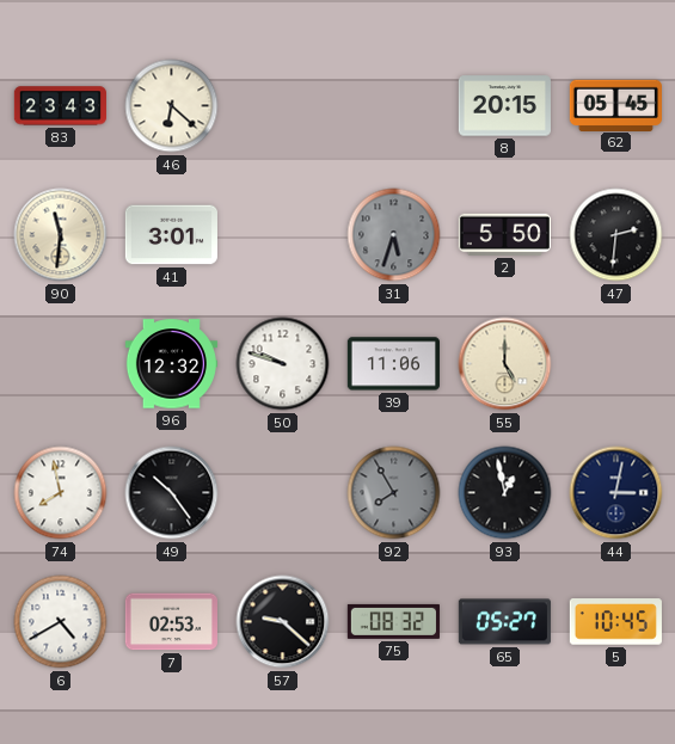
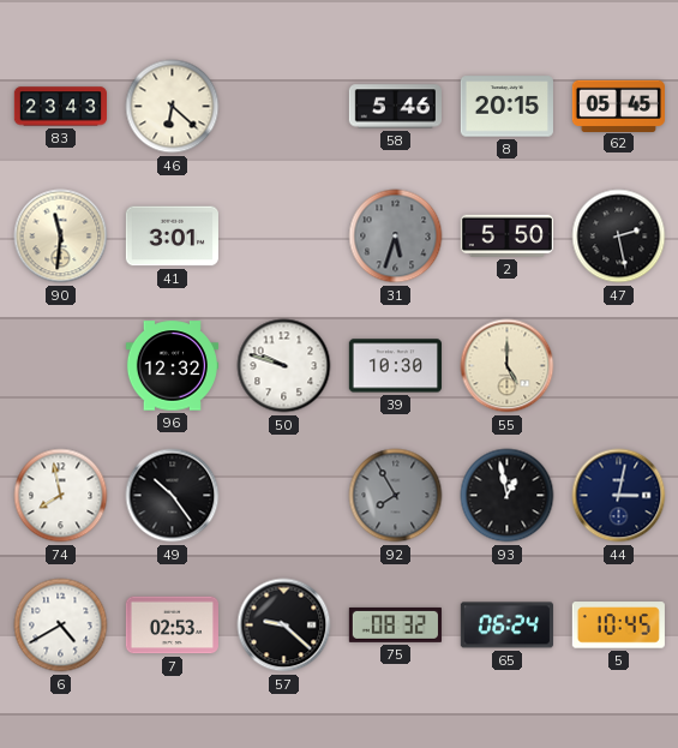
58: none -> 5:46 (395, 107)
47: 2:31 -> 2:28 (619, 237)
39: 11:06 -> 10:30 (395, 366)
65: 05:27 -> 06:24 (506, 626)
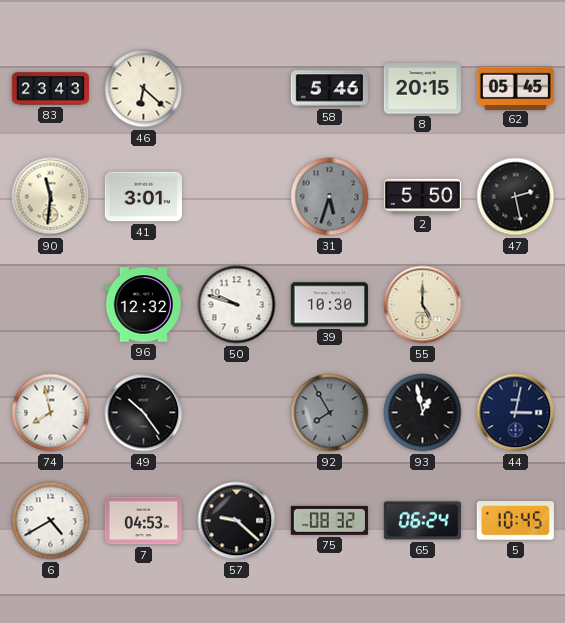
7: 02:53 -> 04:53 (143, 521)
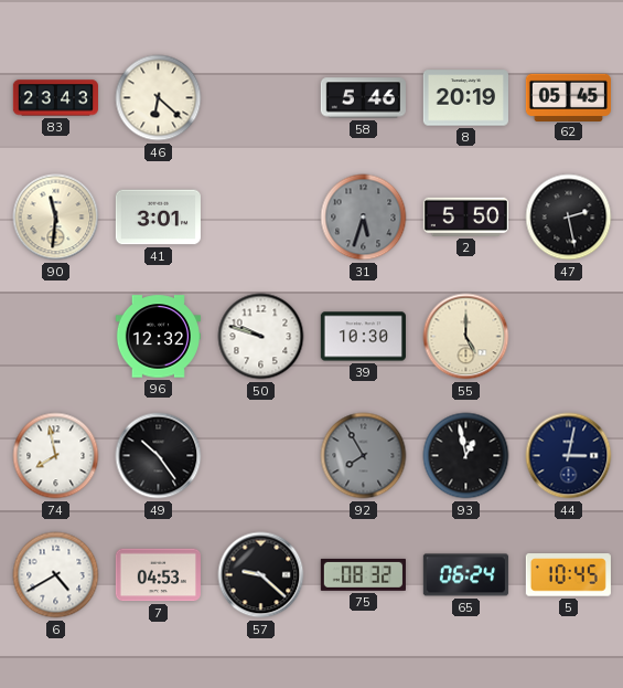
8: 20:15 -> 20:19 (465, 98)
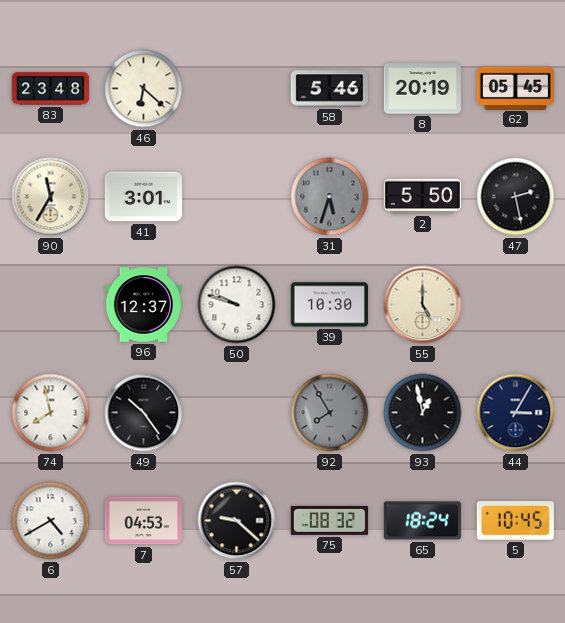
83: 23:43 -> 23:48 (50, 89)
90: 11:31 -> 11:35 (51, 197)
96: 12:32 -> 12:37 (143, 305)
44: 3:02 -> 3:05 (516, 413)
65: 06:24 -> 18:24 (422, 521)
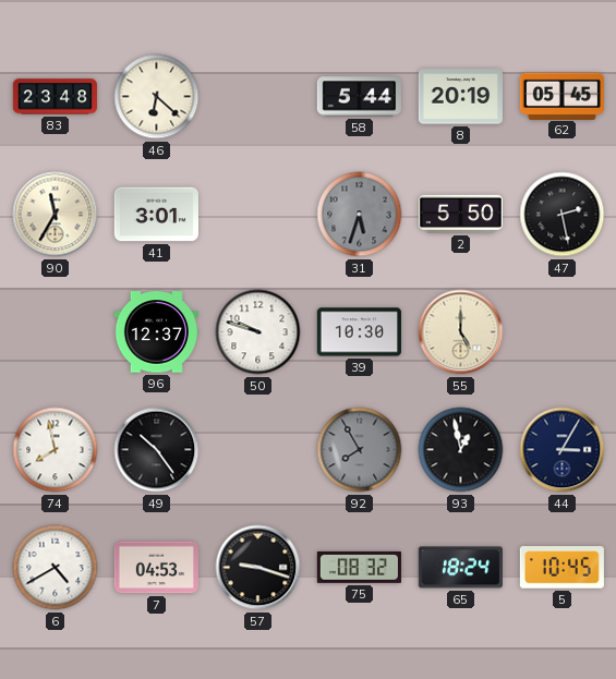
58: 5:46 -> 5:44 (359, 97)
57: 9:22 -> 9:18 (258, 568)
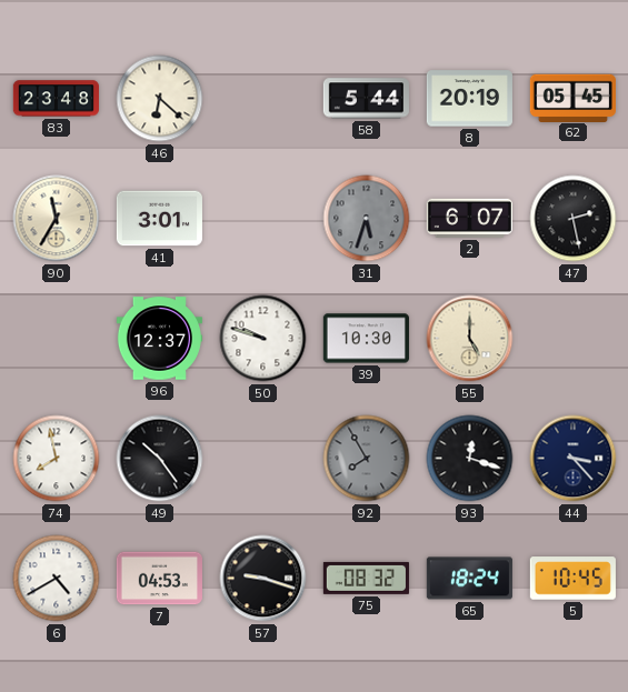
2: 5:50 -> 6:07 (469, 218)
93: 12:58 -> 12:18 (470, 459)
44: 3:05 -> 3:23 (574, 459)
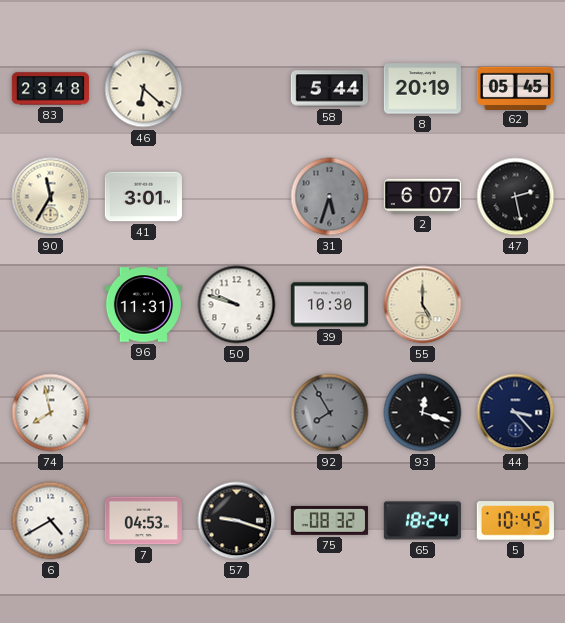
96: 12:37 -> 11:31 (143, 305)
49: 10:24 -> none (160, 459)
